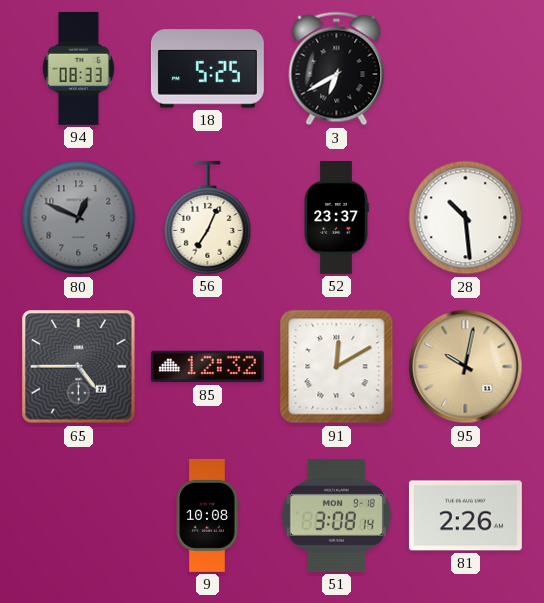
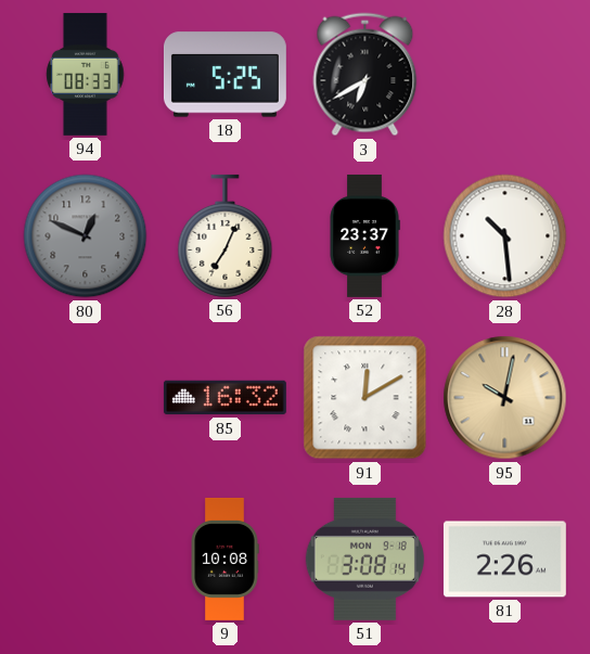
65: 4:45 -> none (79, 367)
85: 12:32 -> 16:32 (225, 398)
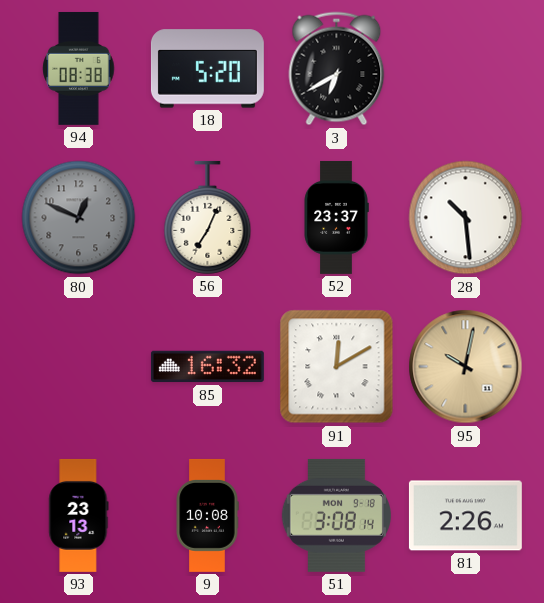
94: 08:33 -> 08:38 (79, 68)
18: 5:25 -> 5:20 (207, 69)
93: none -> 23:13 (79, 515)
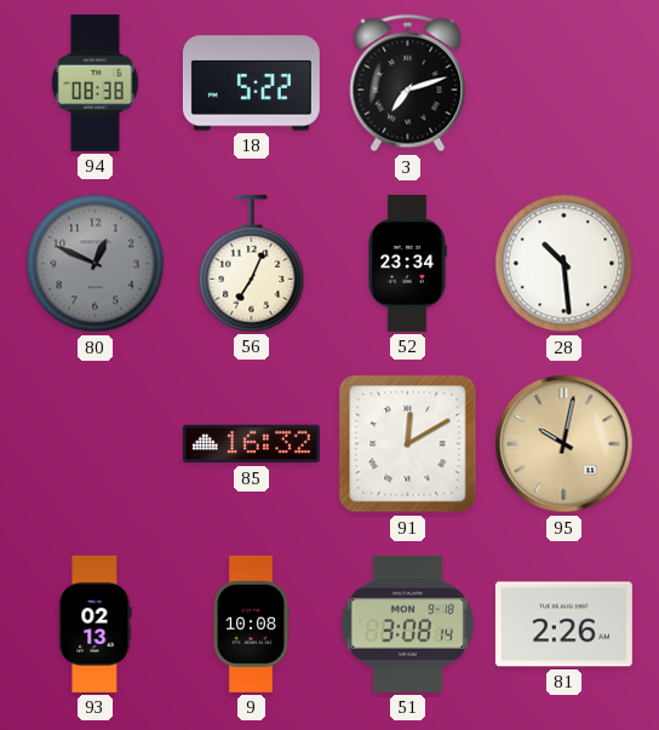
18: 5:20 -> 5:22 (251, 84)
3: 6:40 -> 7:12 (408, 84)
52: 23:37 -> 23:34 (407, 263)
93: 23:13 -> 02:13 (96, 623)
